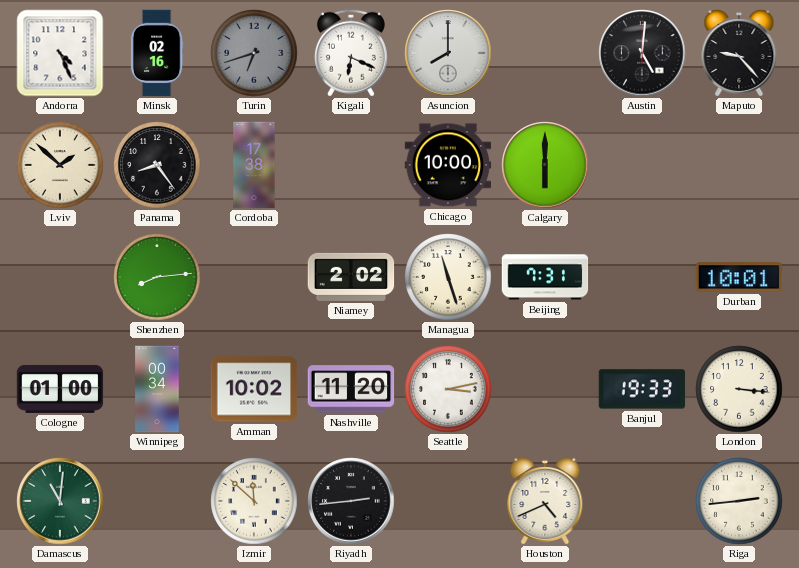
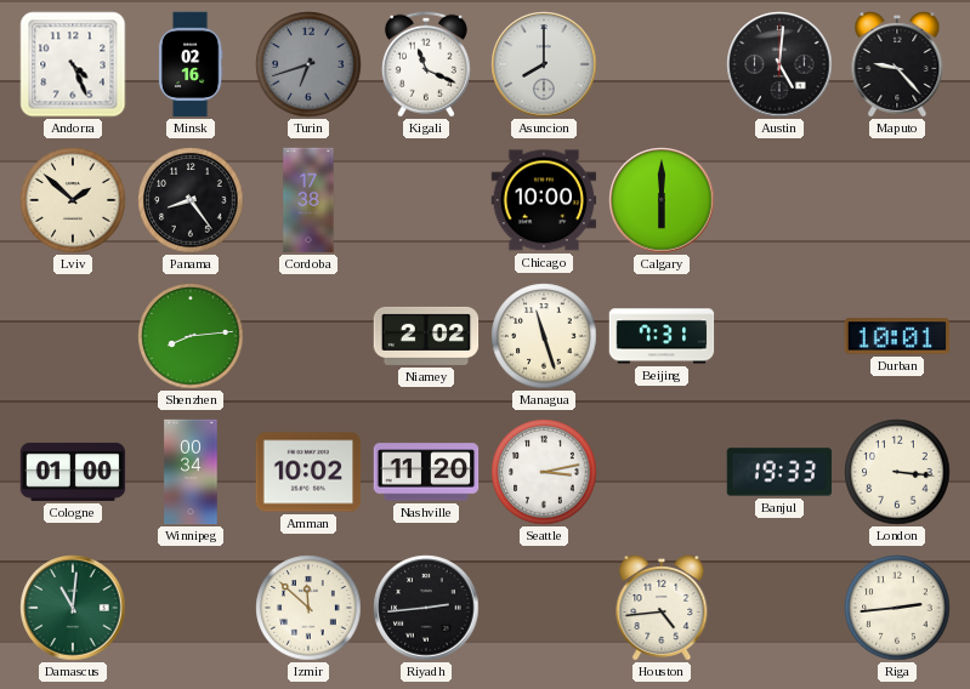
Kigali: 6:19 -> 11:19 (426, 64)
Houston: 4:41 -> 4:44 (662, 608)
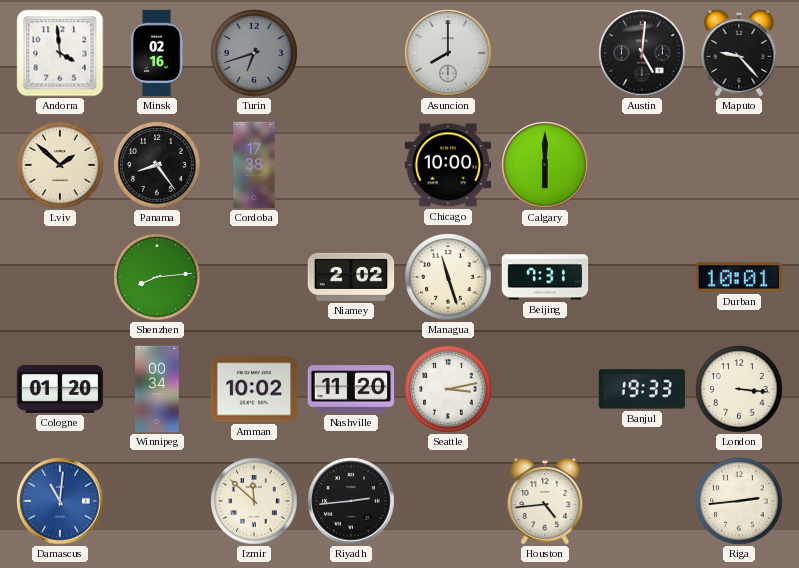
Andorra: 4:26 -> 3:59 (60, 53)
Kigali: 11:19 -> none (426, 64)
Cologne: 01:00 -> 01:20 (60, 389)
Damascus dial: green -> blue (60, 501)
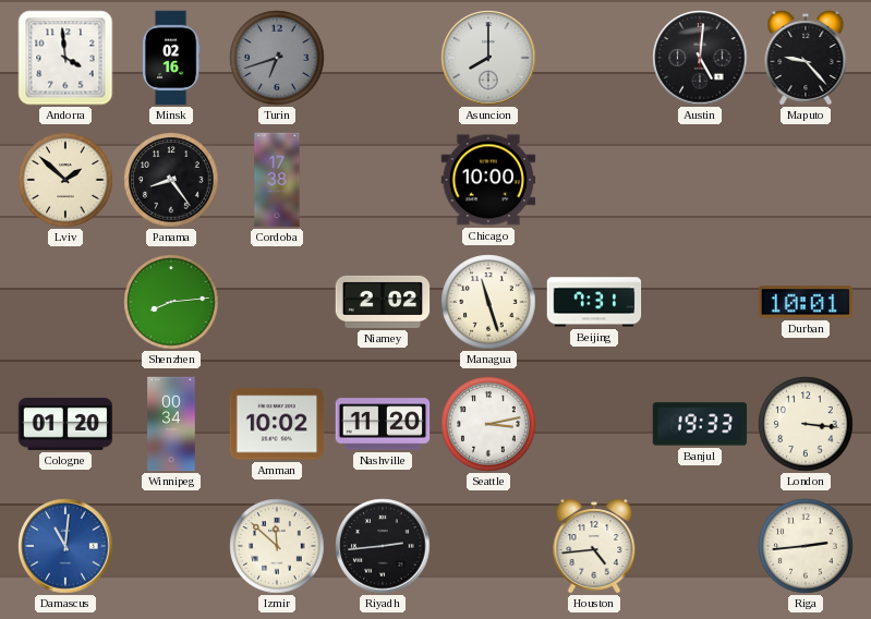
Calgary: 6:00 -> none (545, 165)
